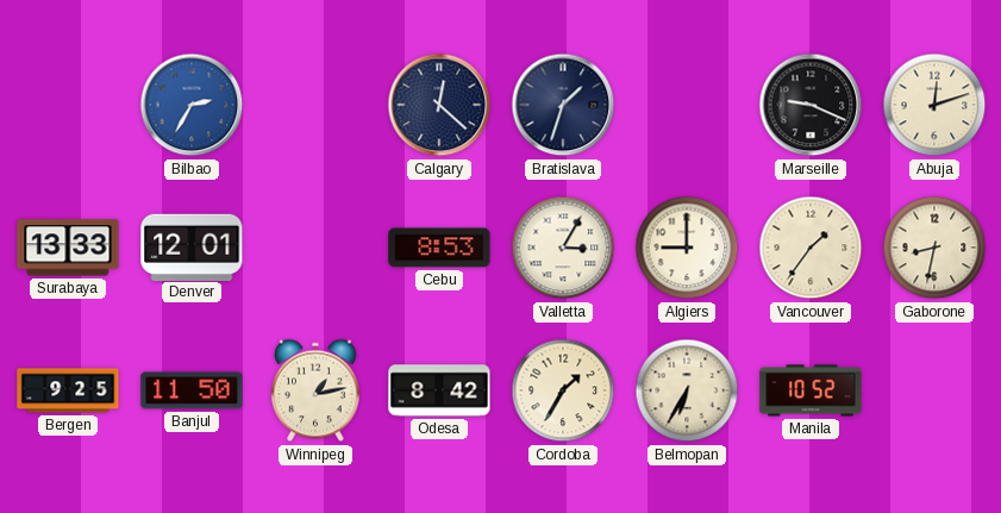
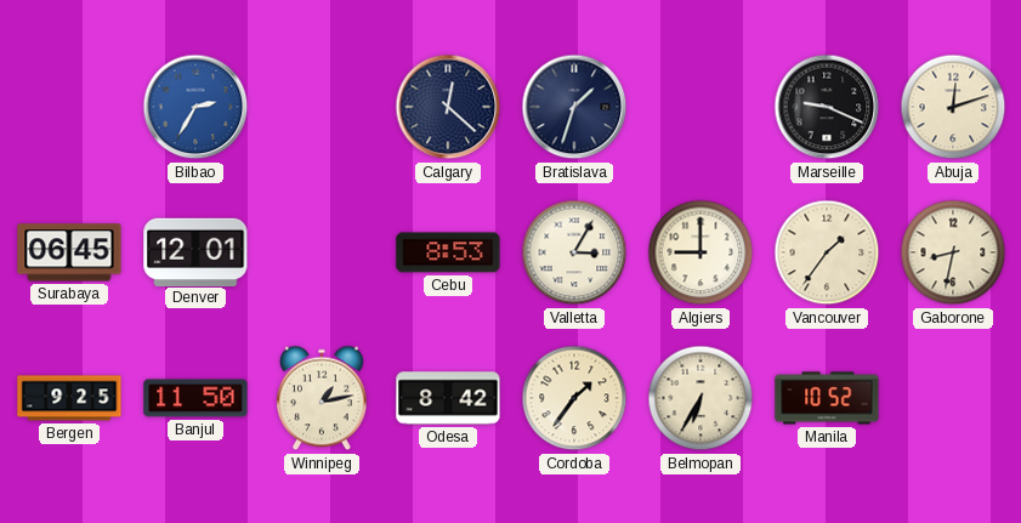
Surabaya: 13:33 -> 06:45 (69, 252)
Cordoba: 1:35 -> 1:36 (574, 398)
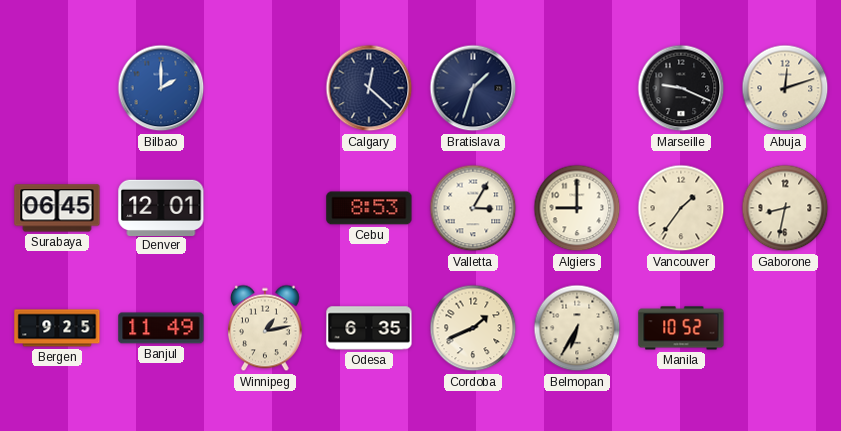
Bilbao: 2:35 -> 2:00 (161, 88)
Banjul: 11:50 -> 11:49 (161, 328)
Odesa: 8:42 -> 6:35 (369, 328)
Cordoba: 1:36 -> 1:41 (473, 328)
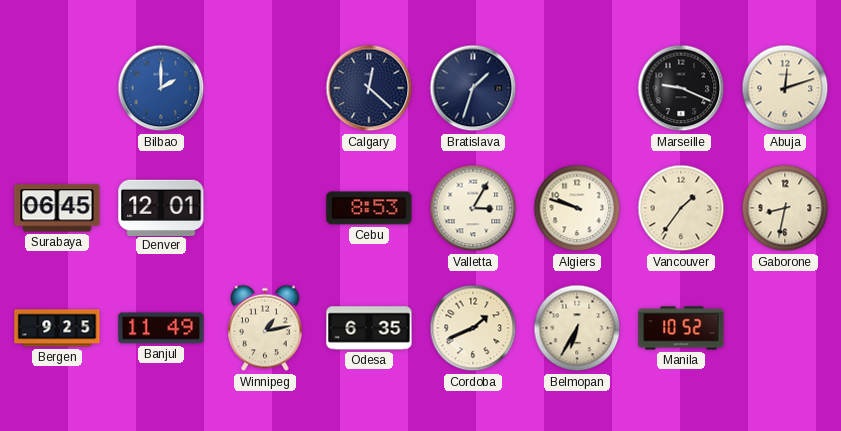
Algiers: 9:00 -> 9:48 (577, 208)
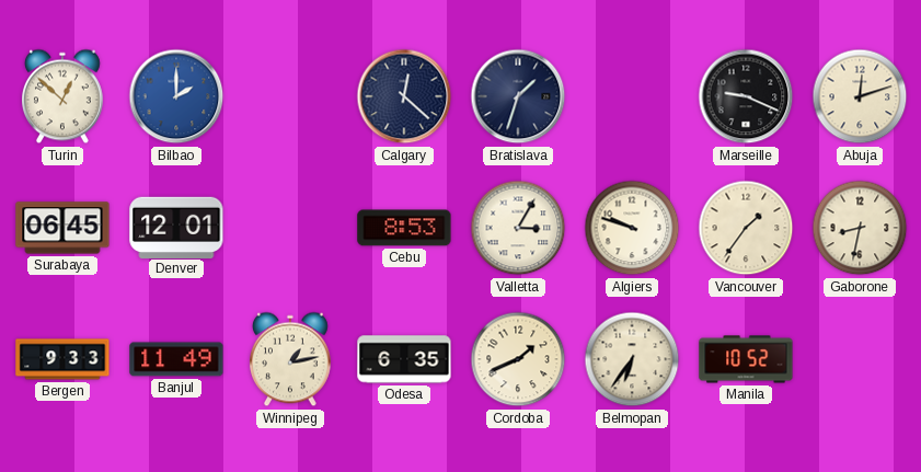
Turin: none -> 12:52 (64, 96)
Bergen: 9:25 -> 9:33 (62, 359)
Belmopan: 6:35 -> 6:36 (632, 359)
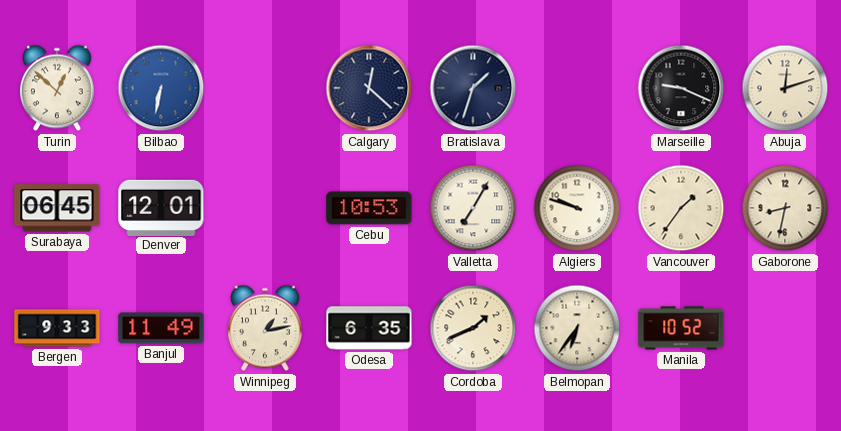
Bilbao: 2:00 -> 6:32 (161, 88)
Cebu: 8:53 -> 10:53 (369, 208)
Valletta: 3:05 -> 7:05 (473, 208)
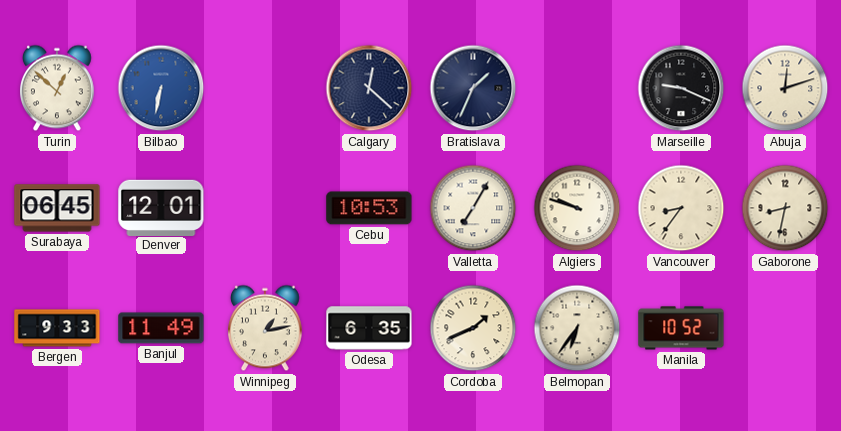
Bratislava: 1:33 -> 1:34 (473, 88)
Vancouver: 1:36 -> 8:36 (681, 208)
